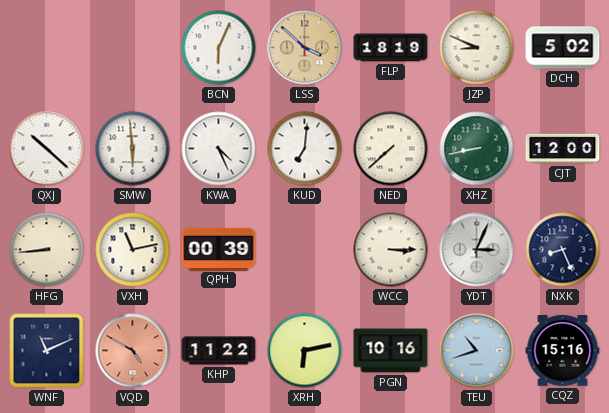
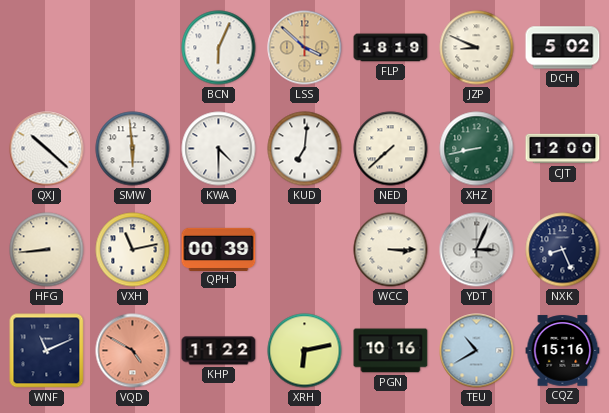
KWA: 4:26 -> 4:30 (219, 149)
TEU: 10:42 -> 10:40 (477, 351)
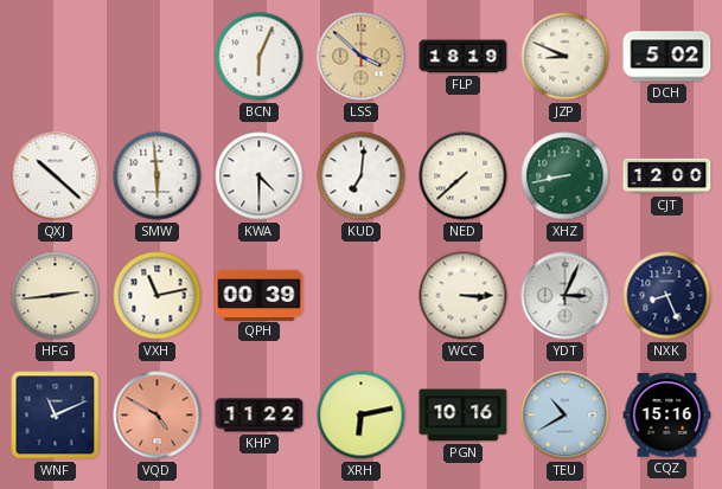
HFG: 8:44 -> 2:44 (56, 296)
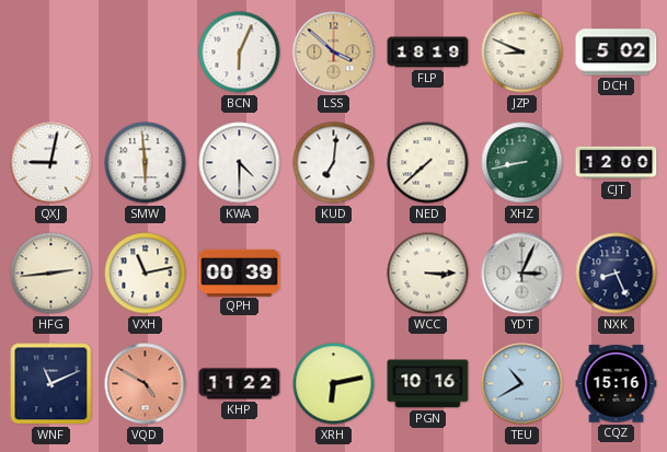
QXJ: 10:22 -> 9:02 (51, 163)
